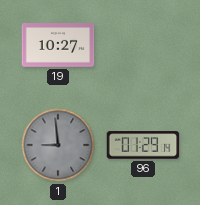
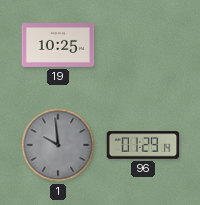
19: 10:27 -> 10:25 (58, 46)
1: 8:59 -> 9:59 (58, 145)
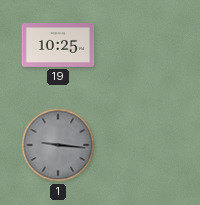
1: 9:59 -> 9:16 (58, 145)
96: 01:29 -> none (143, 145)
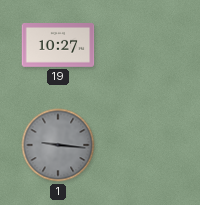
19: 10:25 -> 10:27 (58, 46)
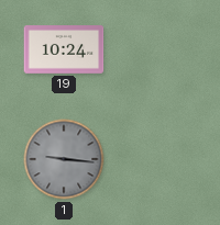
19: 10:27 -> 10:24 (64, 50)
